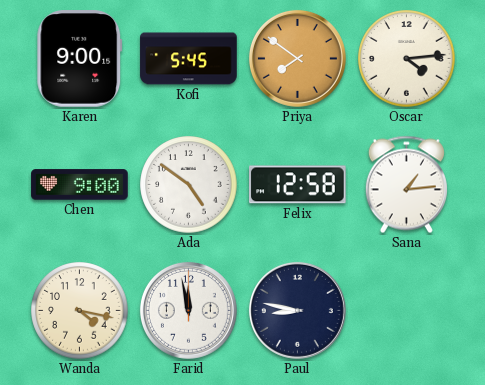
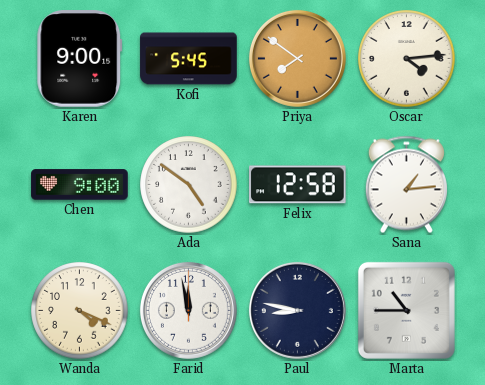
Wanda: 4:17 -> 4:19 (80, 311)
Marta: none -> 10:45 (406, 310)
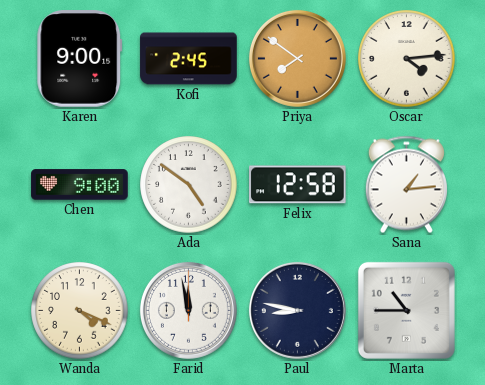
Kofi: 5:45 -> 2:45 (189, 59)
